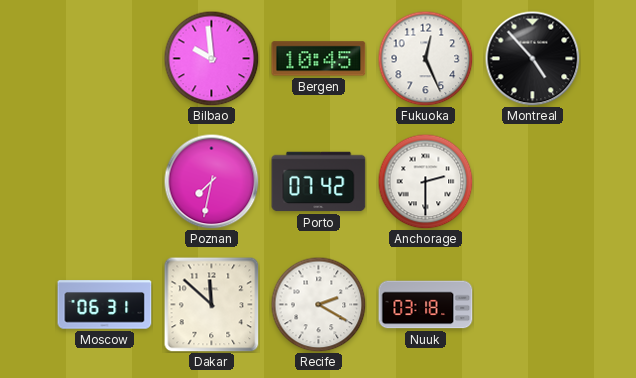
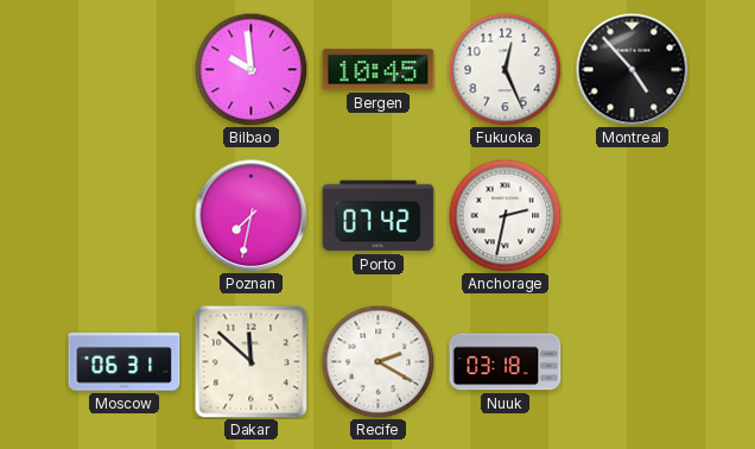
Anchorage: 2:30 -> 2:32 (505, 215)
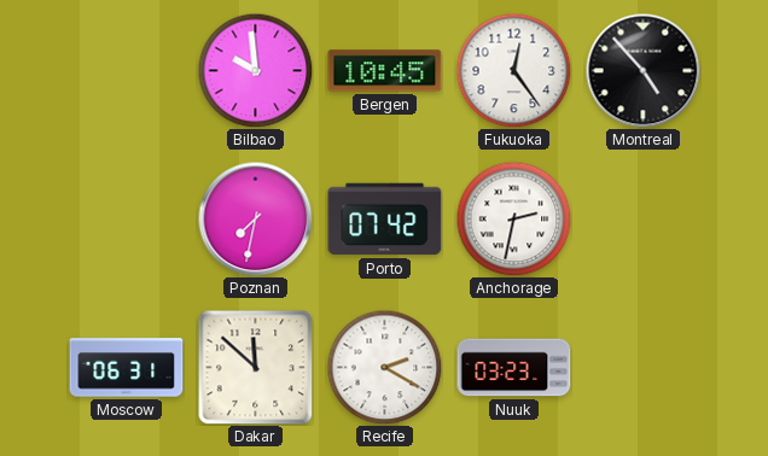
Fukuoka: 12:26 -> 12:24 (513, 70)
Nuuk: 03:18 -> 03:23 (514, 368)
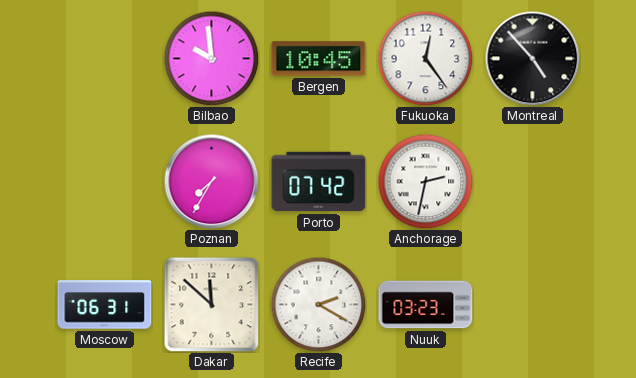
Poznan: 7:32 -> 7:35 (211, 181)
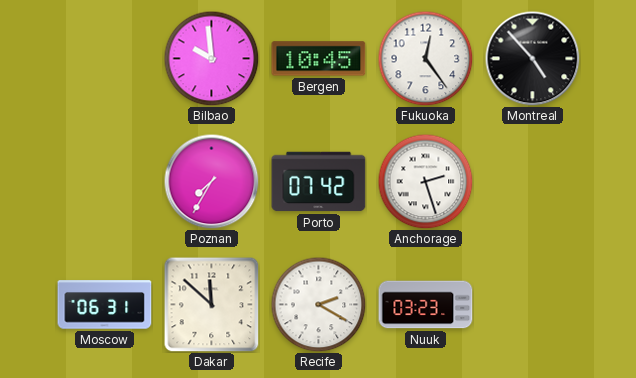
Anchorage: 2:32 -> 2:27 (425, 181)
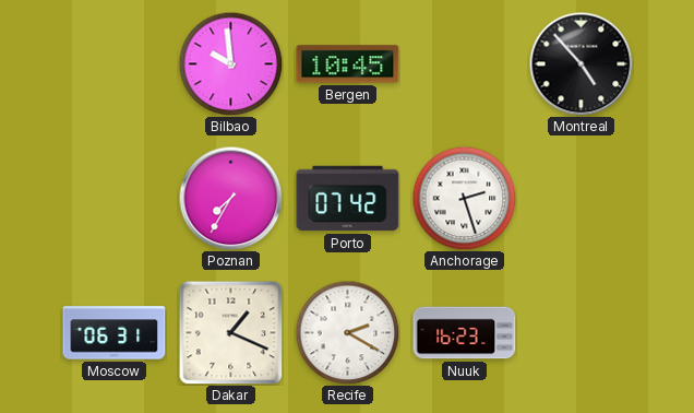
Fukuoka: 12:24 -> none (425, 58)
Dakar: 11:52 -> 1:19 (230, 332)
Nuuk: 03:23 -> 16:23 (465, 333)
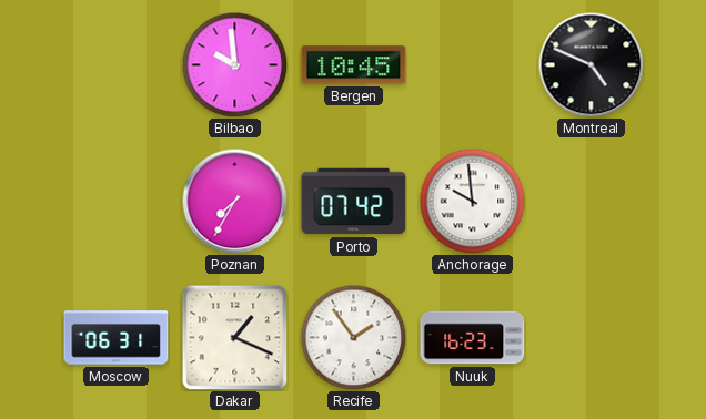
Montreal: 4:53 -> 4:49 (591, 64)
Anchorage: 2:27 -> 9:59 (472, 201)
Recife: 2:20 -> 1:54 (353, 337)
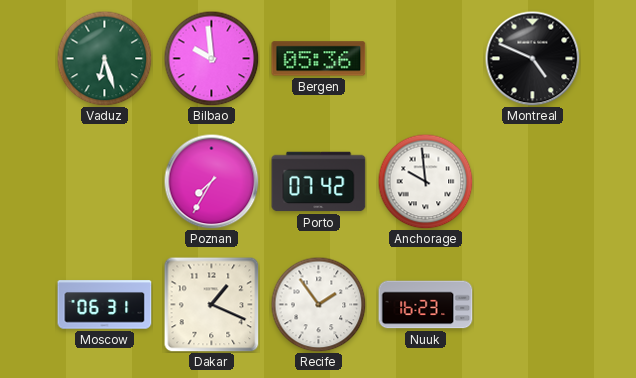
Vaduz: none -> 6:27 (104, 58)
Bergen: 10:45 -> 05:36 (319, 59)
